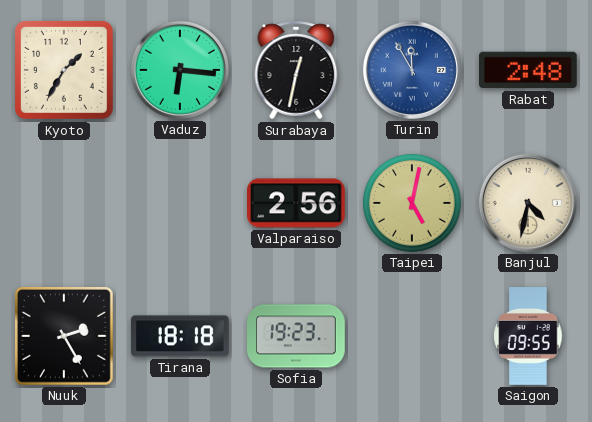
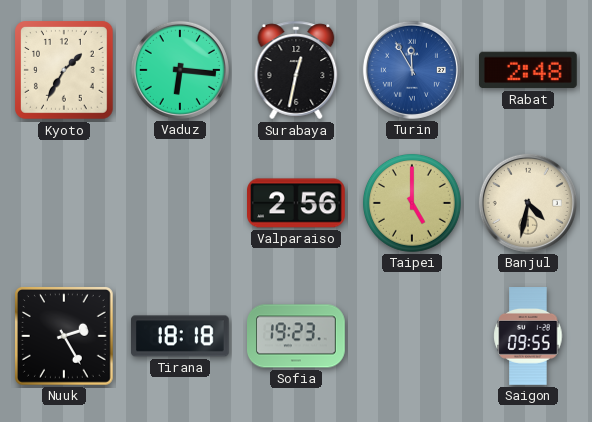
Taipei: 5:02 -> 5:00 (412, 203)
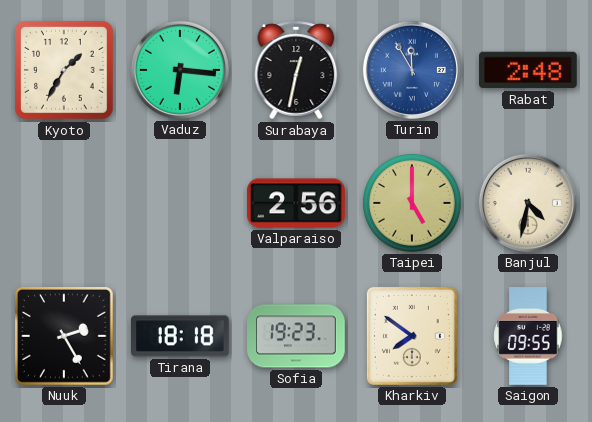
Kharkiv: none -> 7:51 (412, 336)
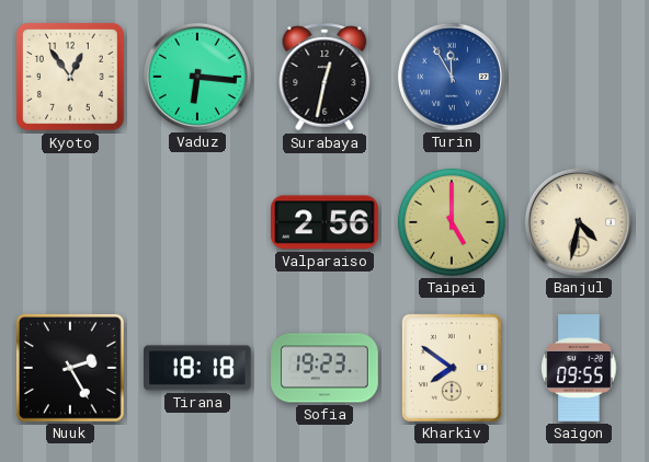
Kyoto: 1:35 -> 12:54 (71, 78)
Rabat: 2:48 -> none (529, 70)
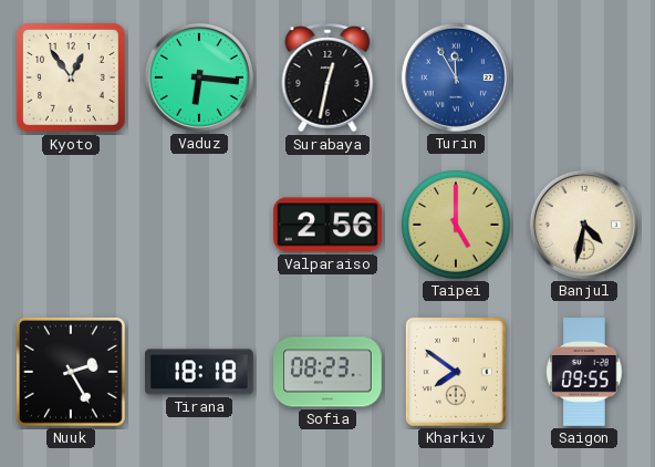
Sofia: 19:23 -> 08:23 (329, 372)
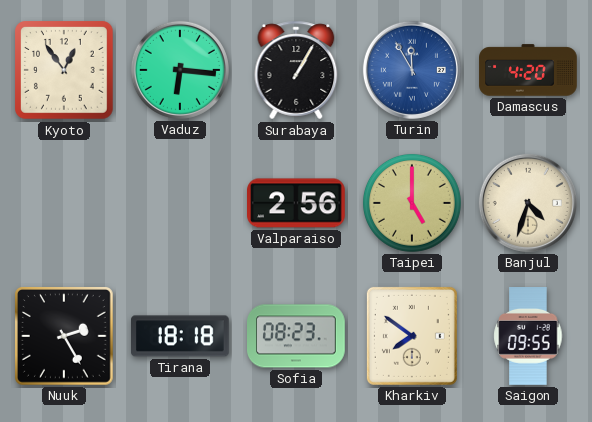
Surabaya: 12:32 -> 1:05 (296, 70)
Damascus: none -> 4:20 (528, 70)
Banjul: 4:32 -> 4:33 (528, 203)
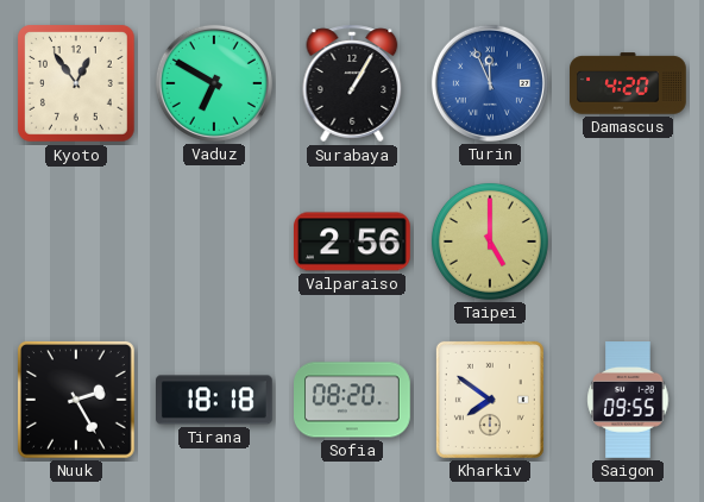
Vaduz: 6:16 -> 6:50 (214, 83)
Turin: 11:55 -> 11:56 (490, 83)
Banjul: 4:33 -> none (528, 203)
Sofia: 08:23 -> 08:20 (353, 400)
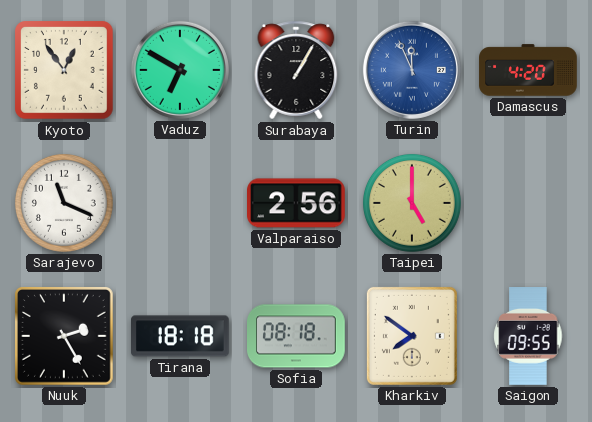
Sarajevo: none -> 11:19 (64, 203)
Sofia: 08:20 -> 08:18 (297, 336)
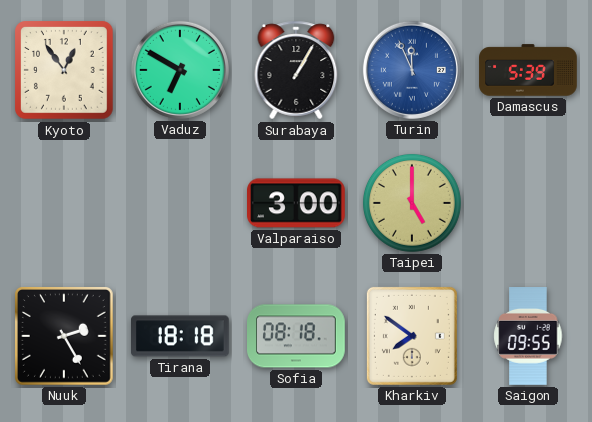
Damascus: 4:20 -> 5:39 (528, 70)
Sarajevo: 11:19 -> none (64, 203)
Valparaiso: 2:56 -> 3:00 (297, 203)
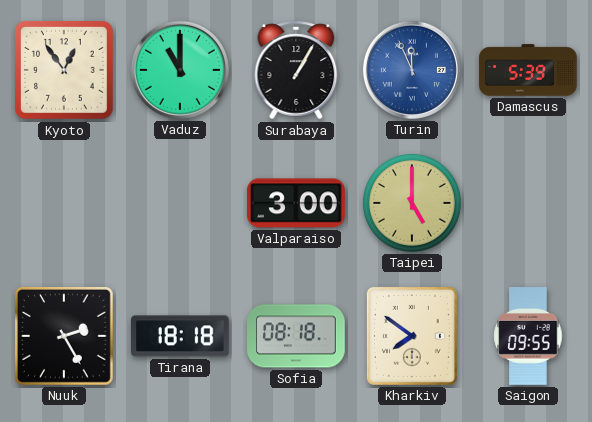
Vaduz: 6:50 -> 11:00 (180, 70)
